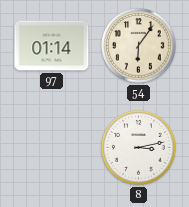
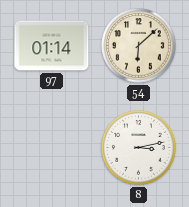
54: 6:06 -> 6:08 (139, 46)
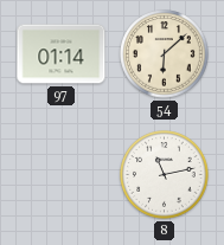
8: 3:13 -> 11:13 (165, 175)
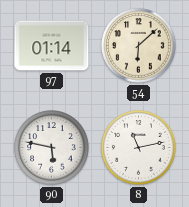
90: none -> 5:47 (52, 148)
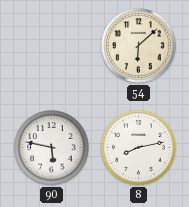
97: 01:14 -> none (52, 46)
8: 11:13 -> 8:13 (139, 148)
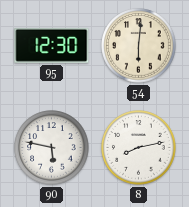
95: none -> 12:30 (52, 45)
54: 6:08 -> 6:01 (139, 46)
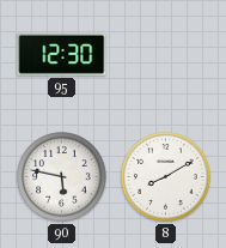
54: 6:01 -> none (139, 46)
8: 8:13 -> 8:10 (166, 177)
